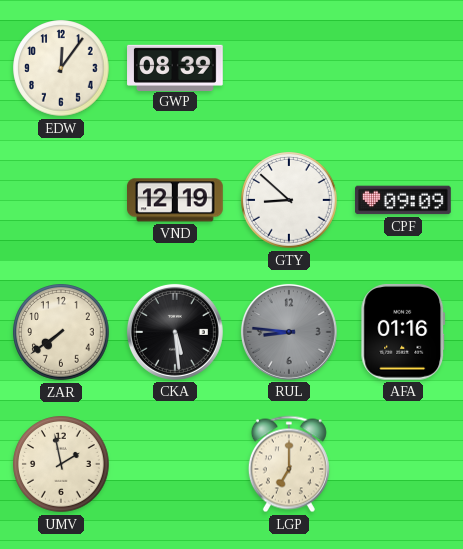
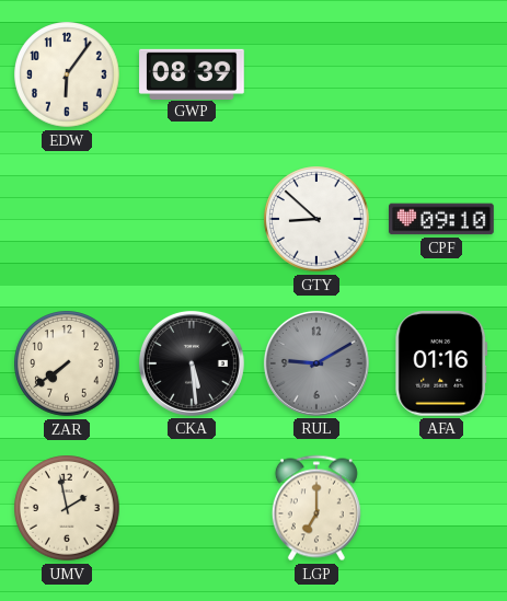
EDW: 12:06 -> 6:06 (67, 74)
VND: 12:19 -> none (176, 200)
CPF: 09:09 -> 09:10 (442, 219)
RUL: 8:46 -> 9:10 (316, 363)
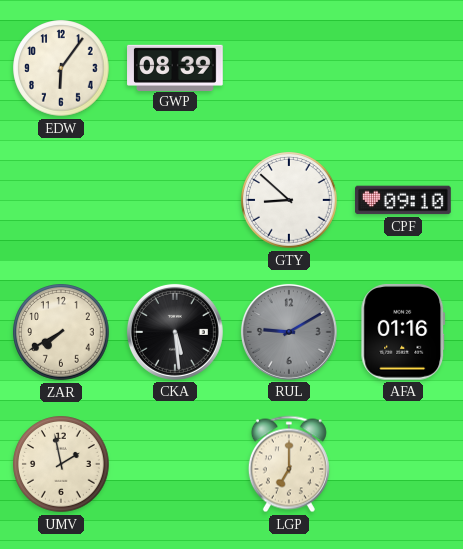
ZAR: 7:39 -> 7:40 (61, 332)
